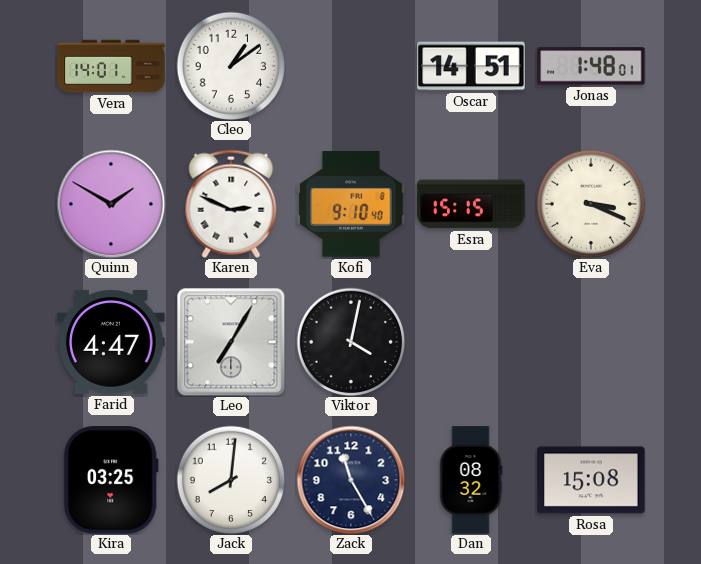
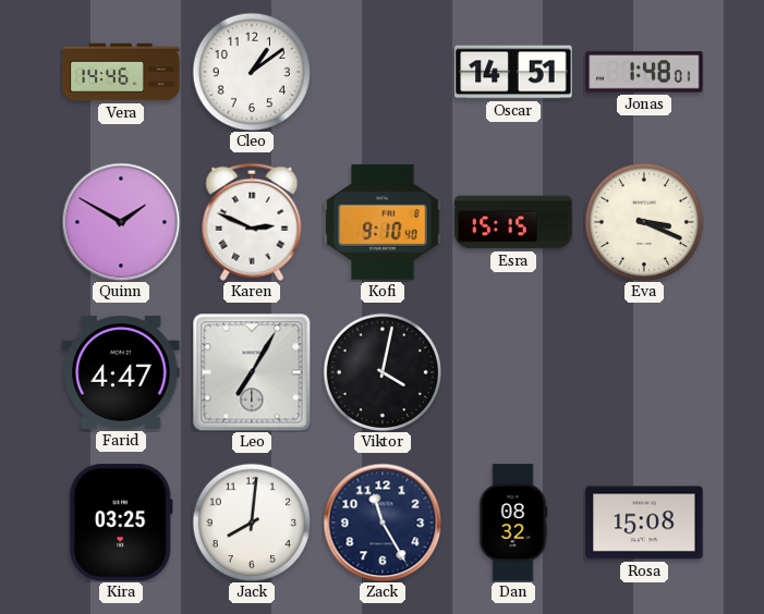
Vera: 14:01 -> 14:46 (121, 72)
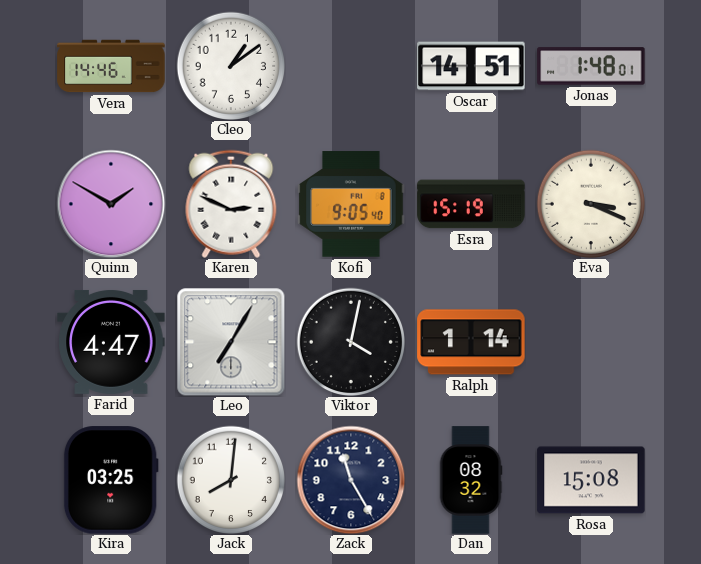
Kofi: 9:10 -> 9:05 (351, 204)
Esra: 15:15 -> 15:19 (471, 204)
Ralph: none -> 1:14 (471, 342)
